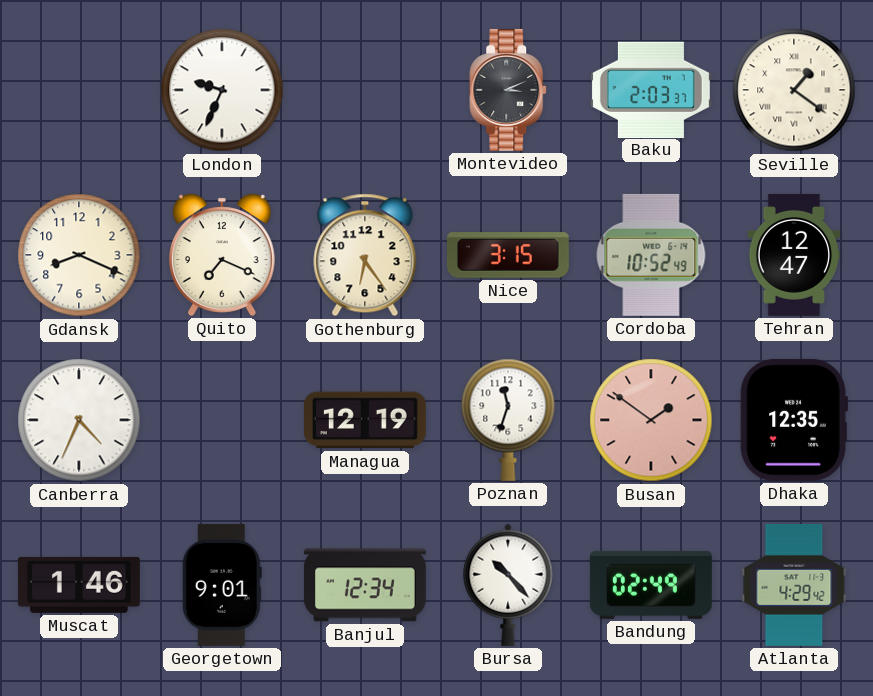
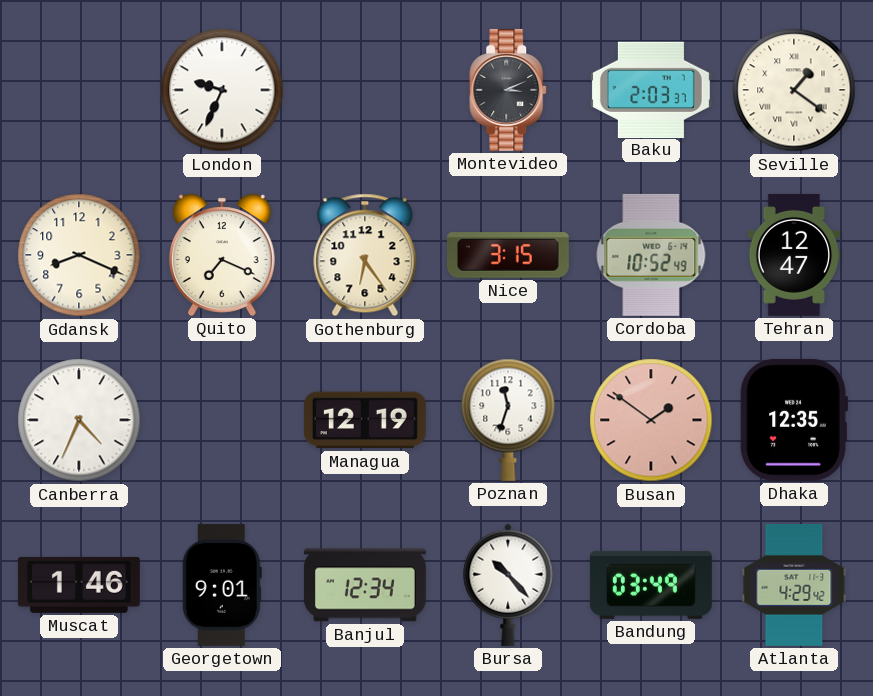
Bandung: 02:49 -> 03:49 (651, 585)
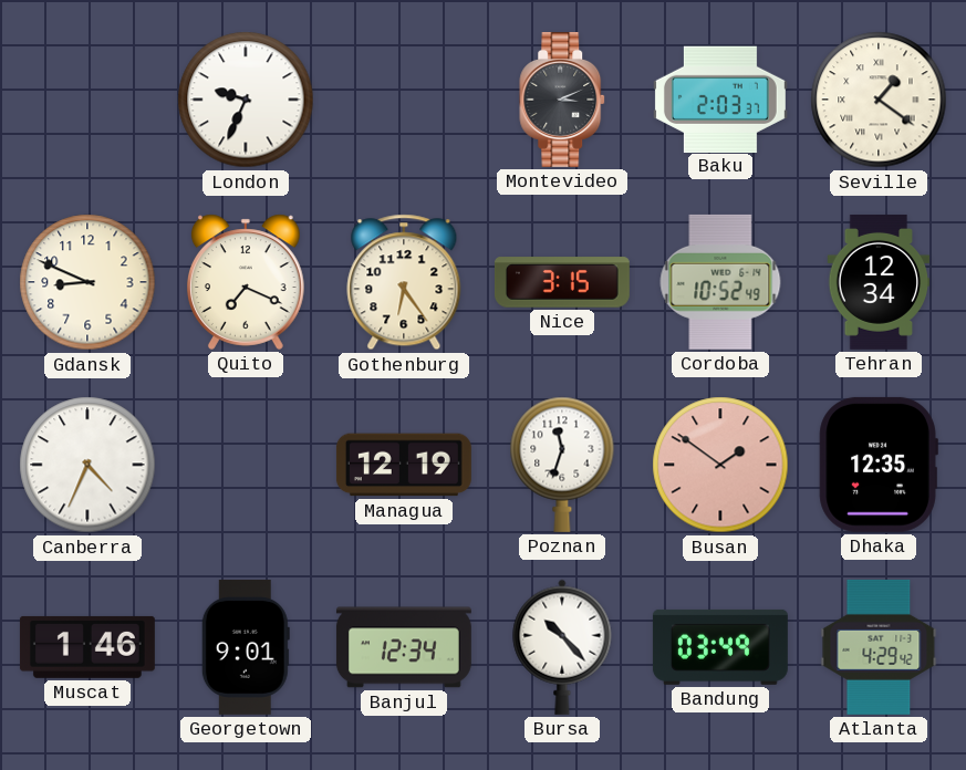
Gdansk: 8:19 -> 8:49 (87, 282)
Tehran: 12:47 -> 12:34 (879, 282)
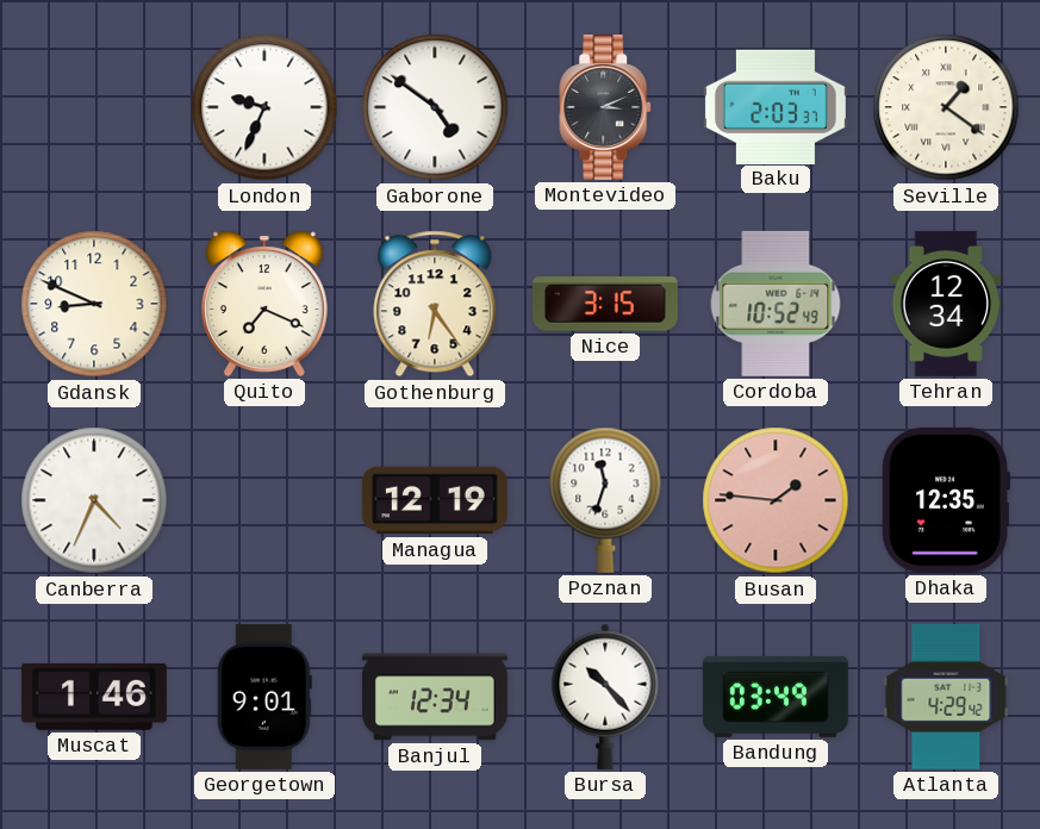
Gaborone: none -> 4:51 (435, 107)
Busan: 1:51 -> 1:46 (776, 500)
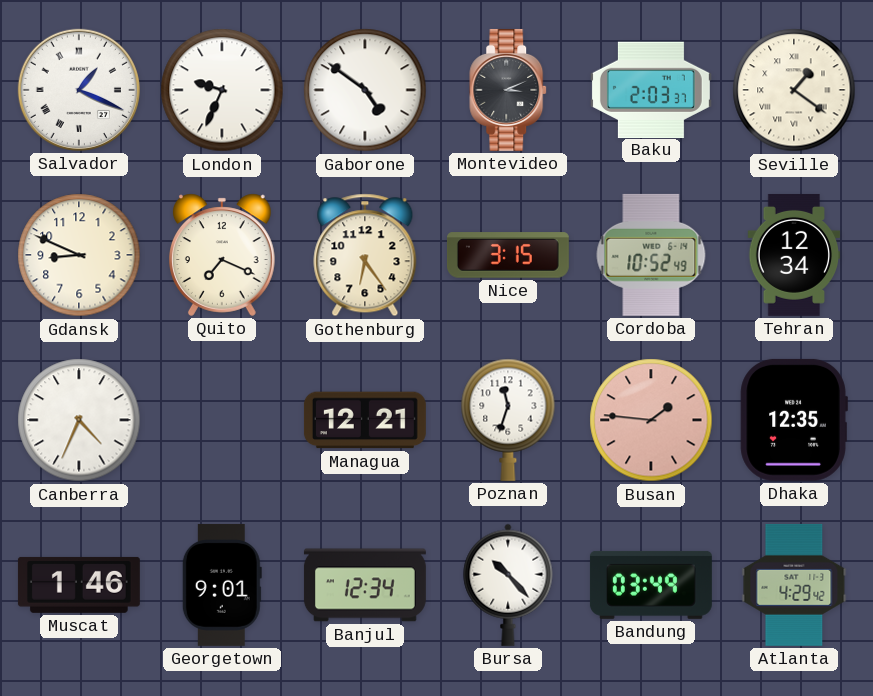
Salvador: none -> 1:19 (79, 90)
Managua: 12:19 -> 12:21 (365, 420)
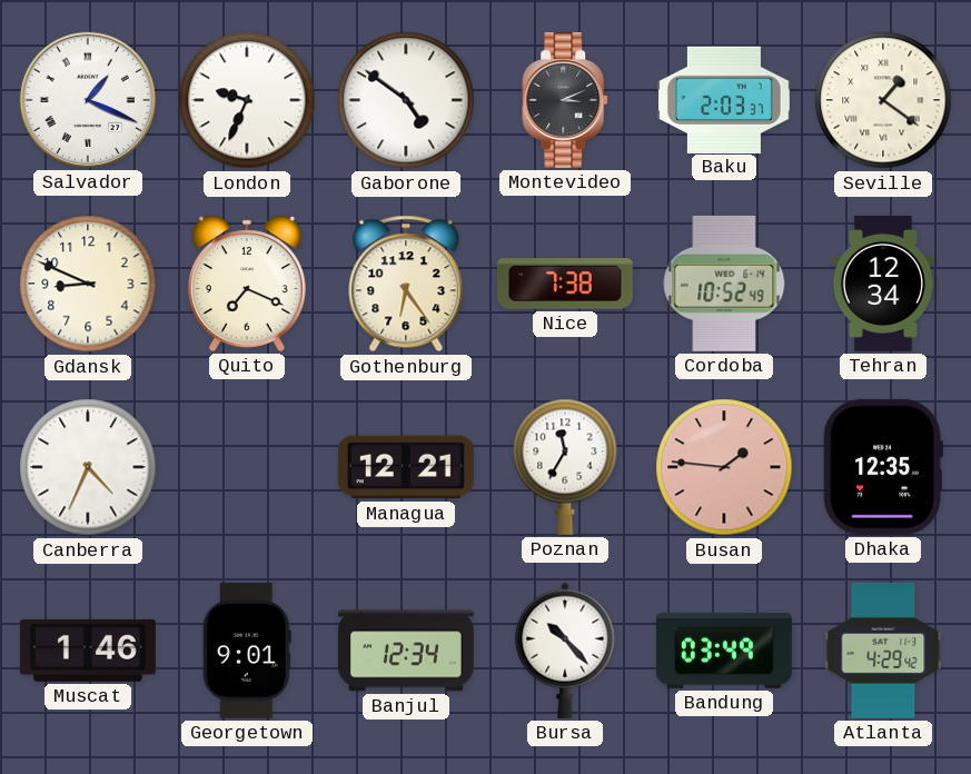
Nice: 3:15 -> 7:38 (565, 284)
Poznan: 11:33 -> 11:35 (565, 467)
